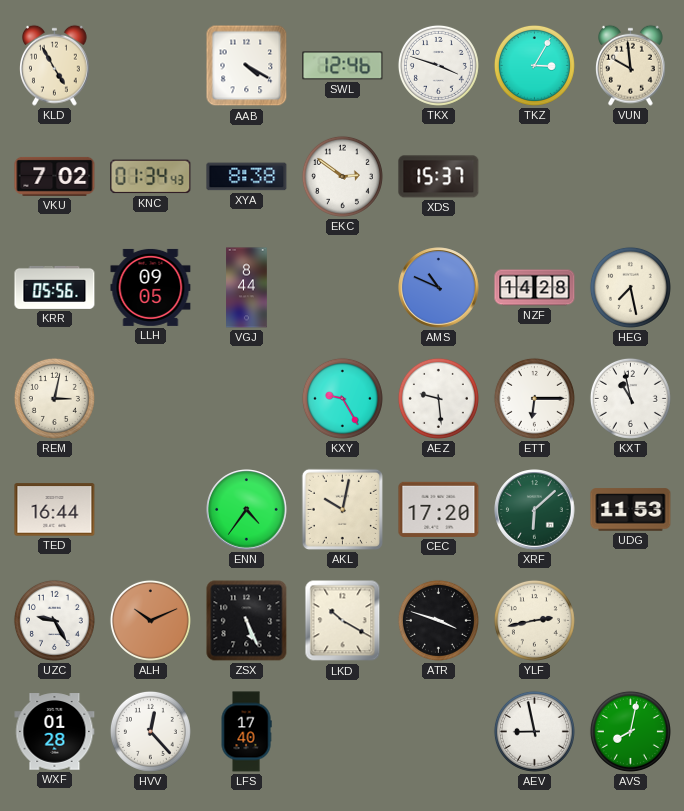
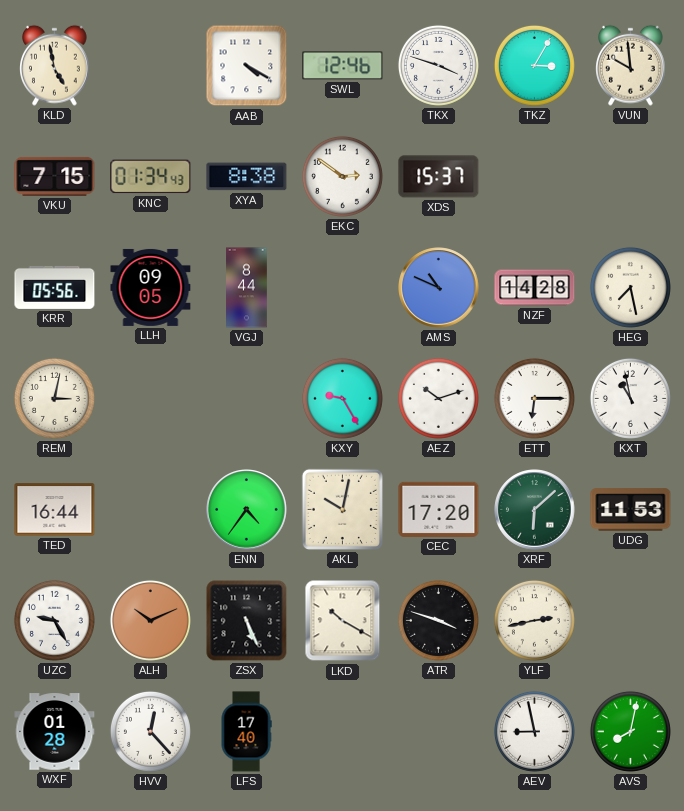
KLD: 4:55 -> 4:58 (55, 65)
VKU: 7:02 -> 7:15 (55, 176)
AEZ: 9:29 -> 10:12 (438, 398)
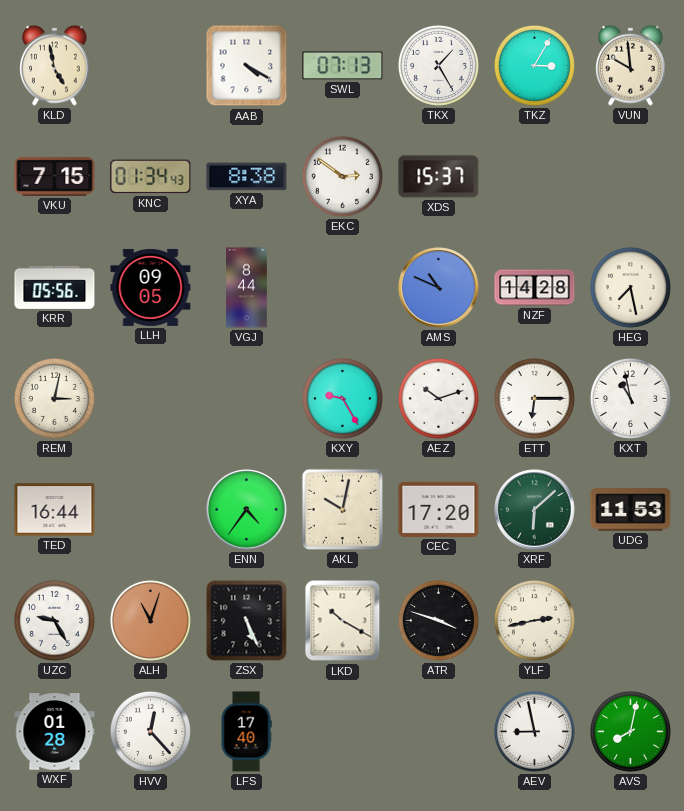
SWL: 12:46 -> 07:13 (343, 66)
TKX: 3:48 -> 1:25 (438, 65)
ALH: 10:11 -> 11:03 (150, 620)
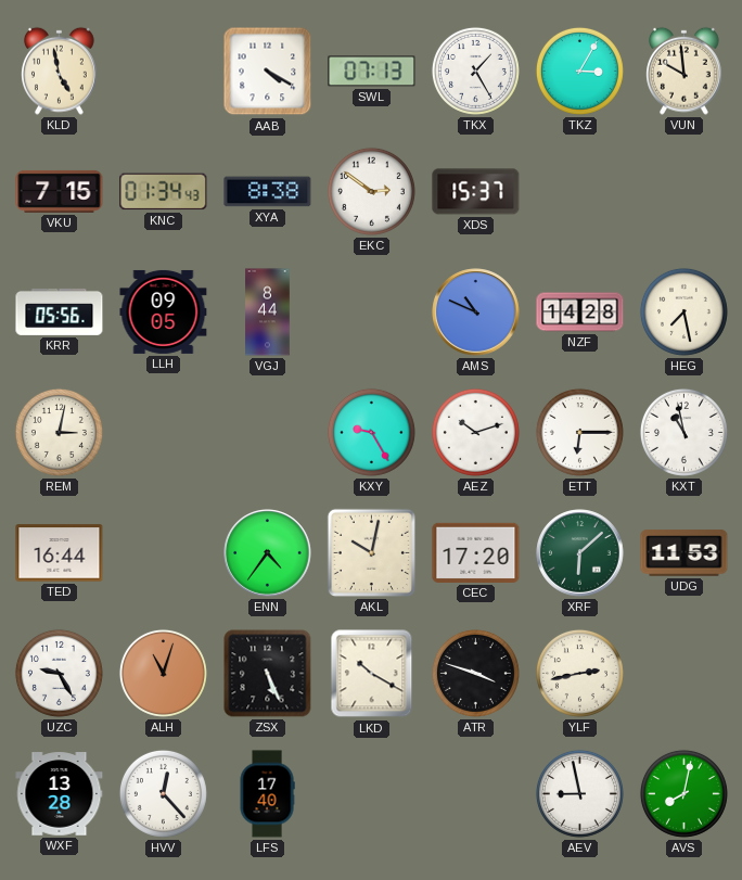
WXF: 01:28 -> 13:28 (60, 794)
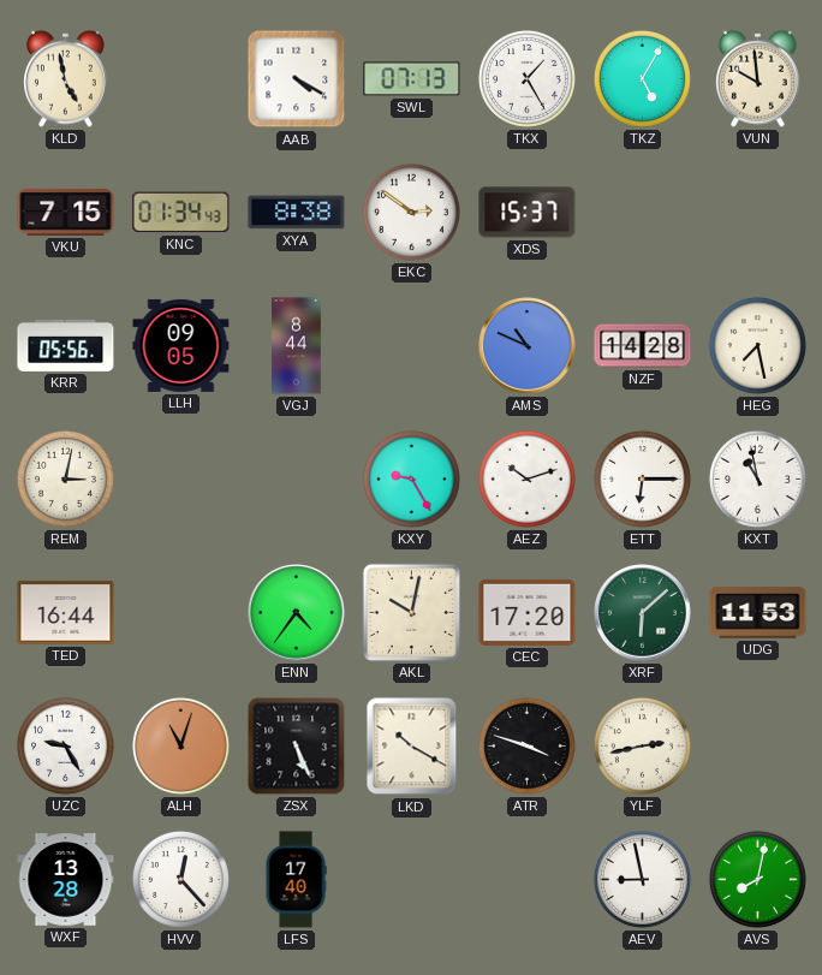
TKZ: 3:05 -> 5:05 (642, 78)
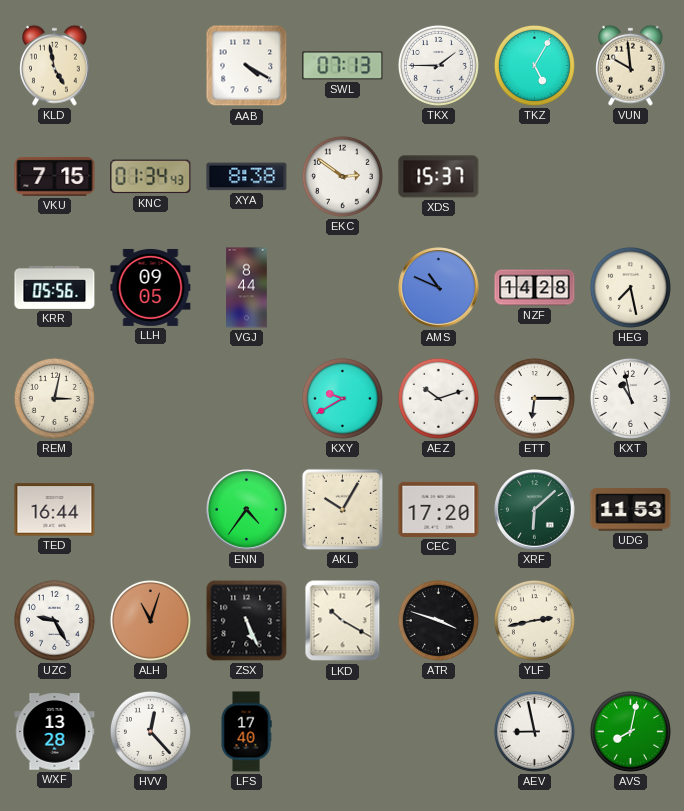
TKX: 1:25 -> 1:45 (438, 65)
KXY: 9:25 -> 9:40 (342, 398)
AKL: 10:02 -> 10:05 (342, 509)
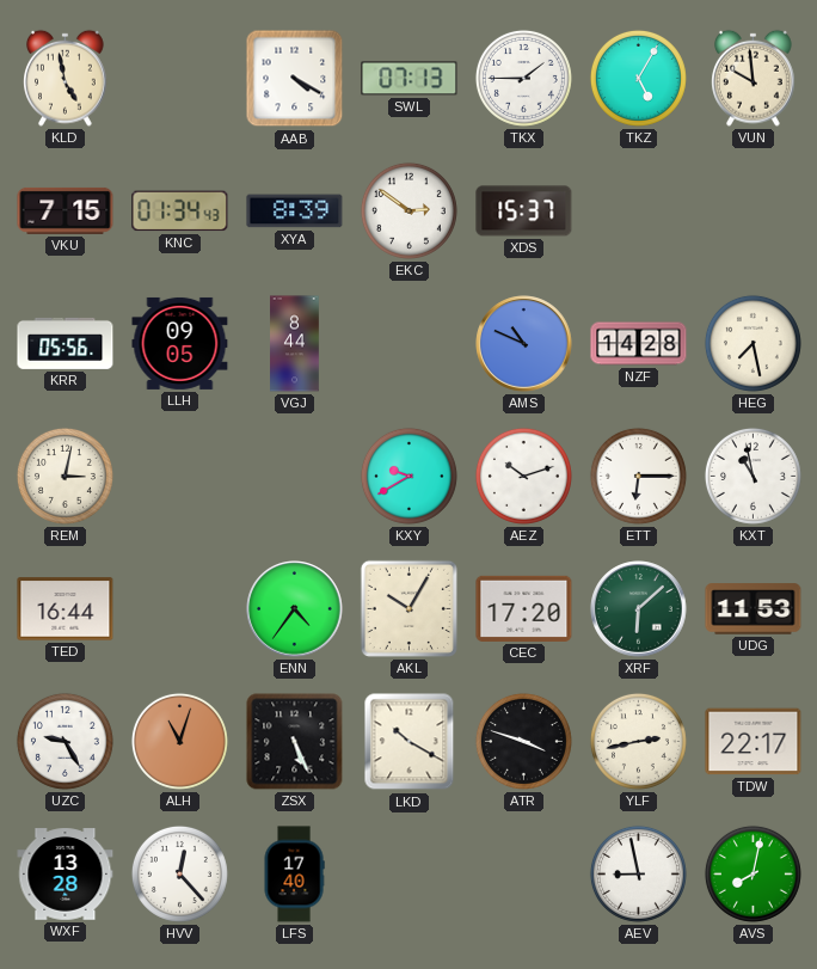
XYA: 8:38 -> 8:39 (295, 211)
TDW: none -> 22:17 (754, 742)
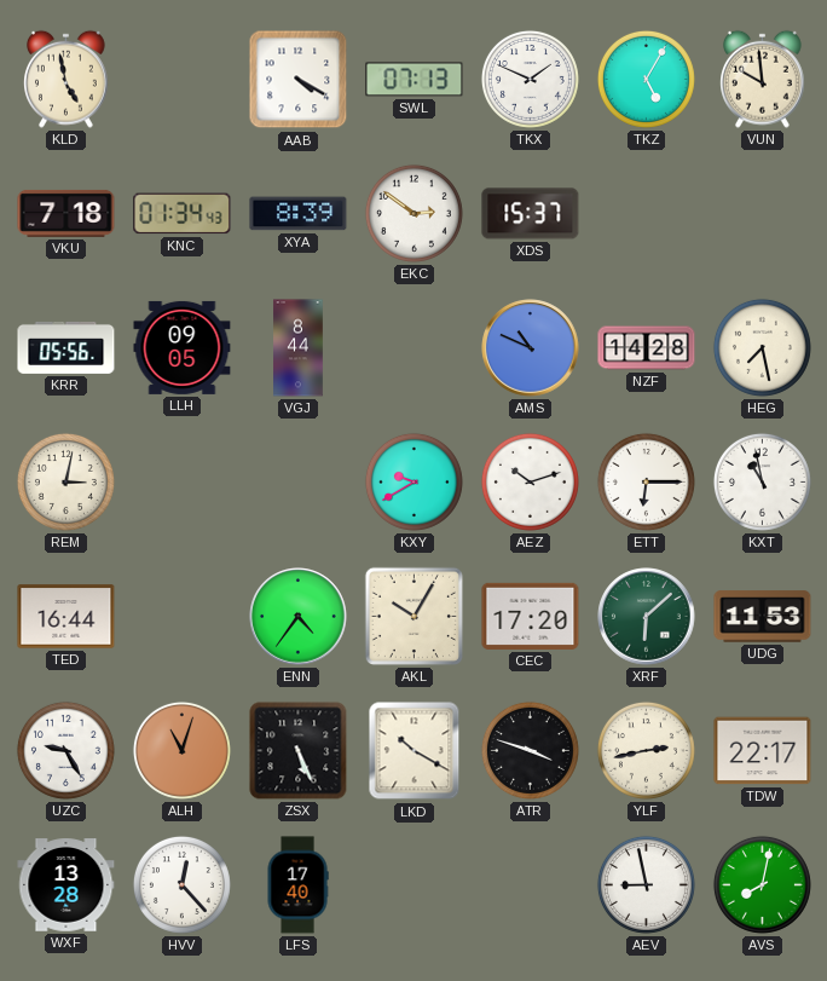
TKX: 1:45 -> 1:49 (530, 79)
VKU: 7:15 -> 7:18 (66, 213)
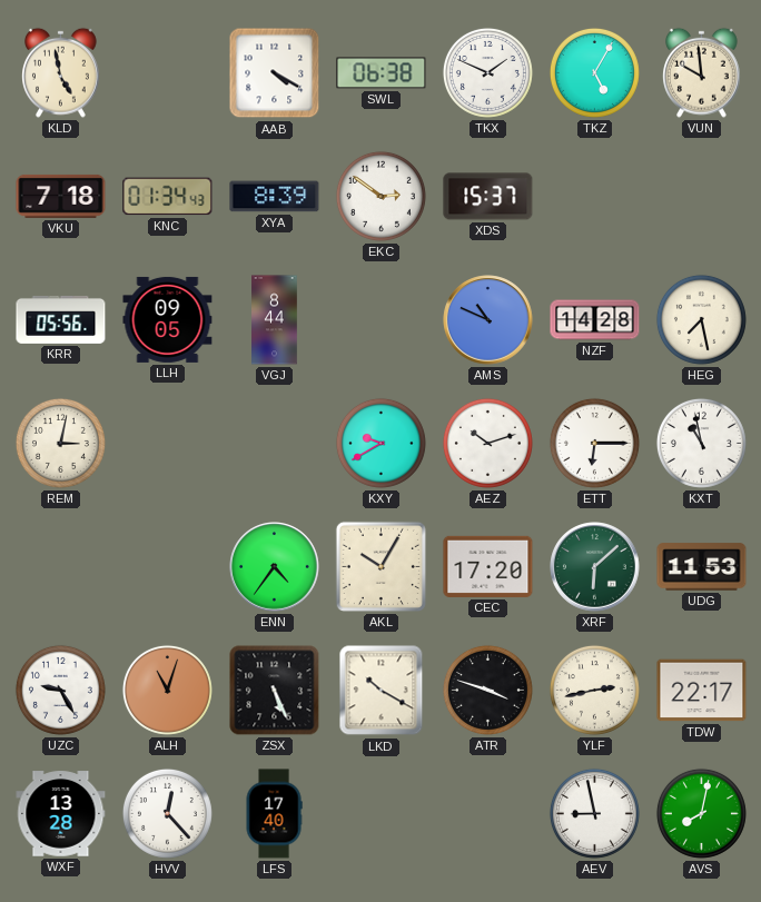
SWL: 07:13 -> 06:38 (382, 73)
TED: 16:44 -> none (66, 617)
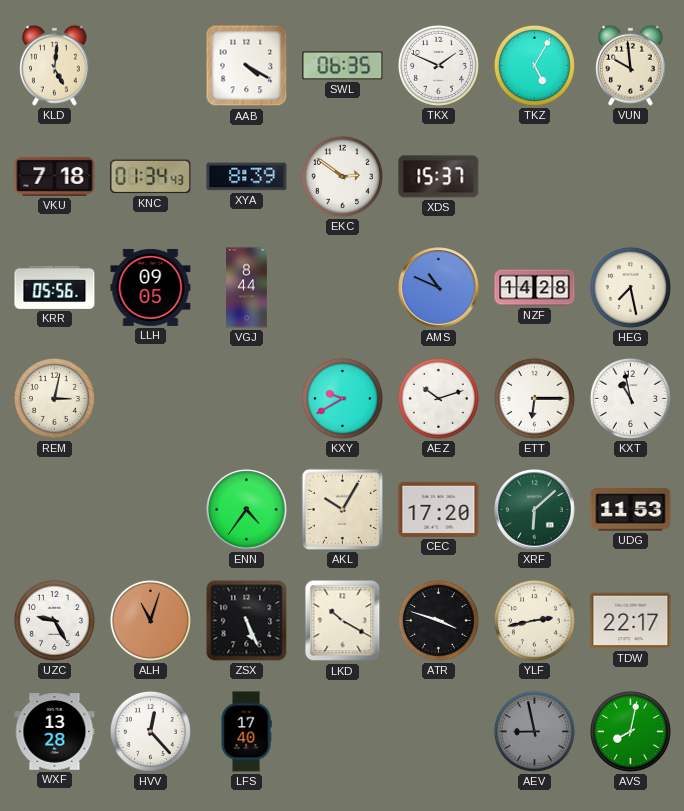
KLD: 4:58 -> 5:01 (55, 65)
SWL: 06:38 -> 06:35 (343, 66)
AEV dial: white -> grey (534, 731)
